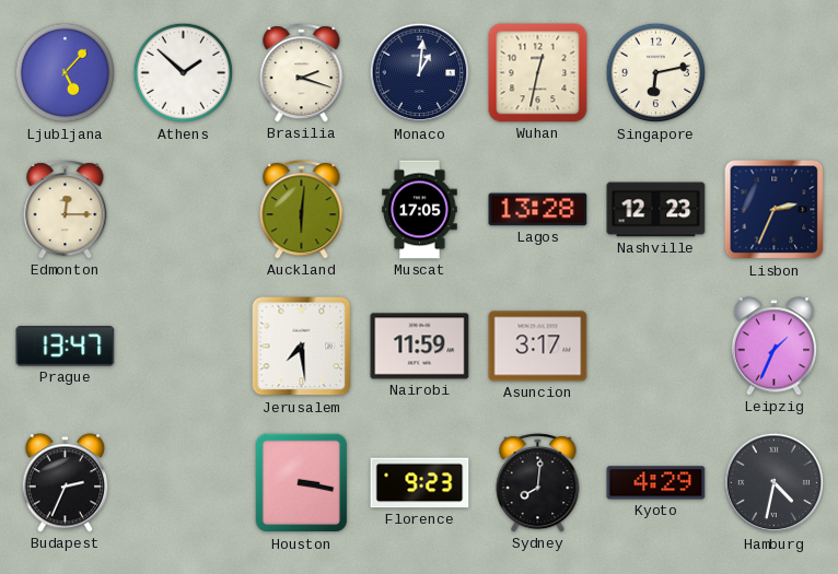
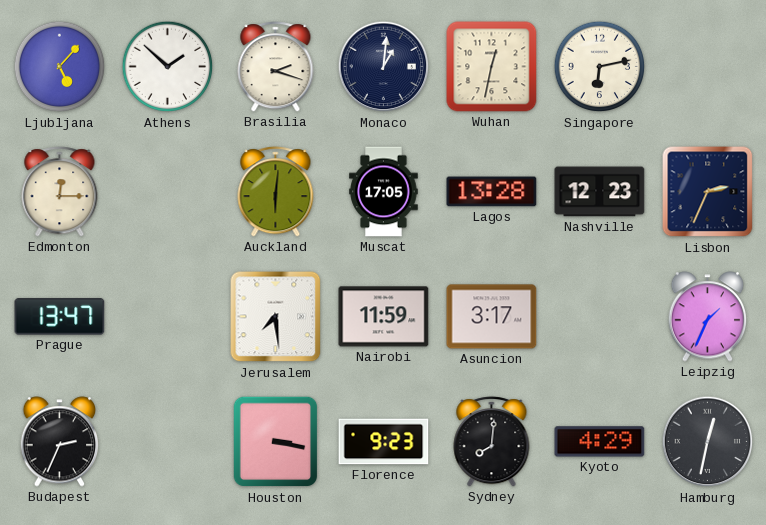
Hamburg: 4:32 -> 12:32 (708, 442)
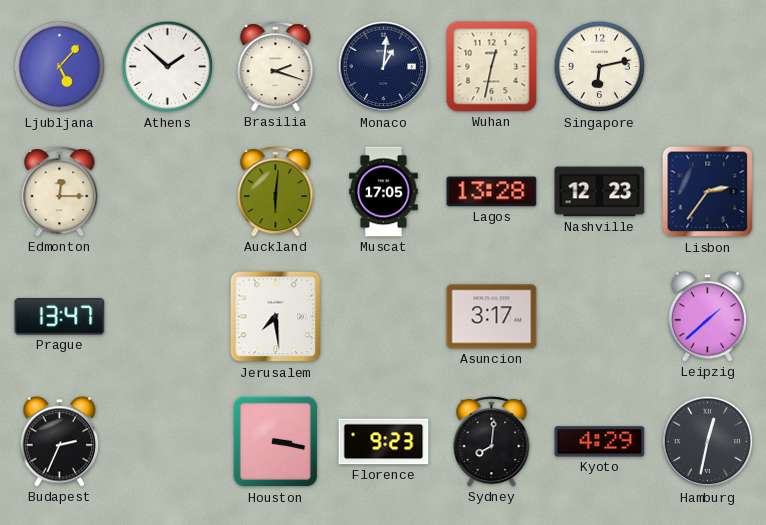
Lisbon: 2:34 -> 2:36 (708, 192)
Nairobi: 11:59 -> none (384, 317)
Leipzig: 1:34 -> 1:38 (708, 317)
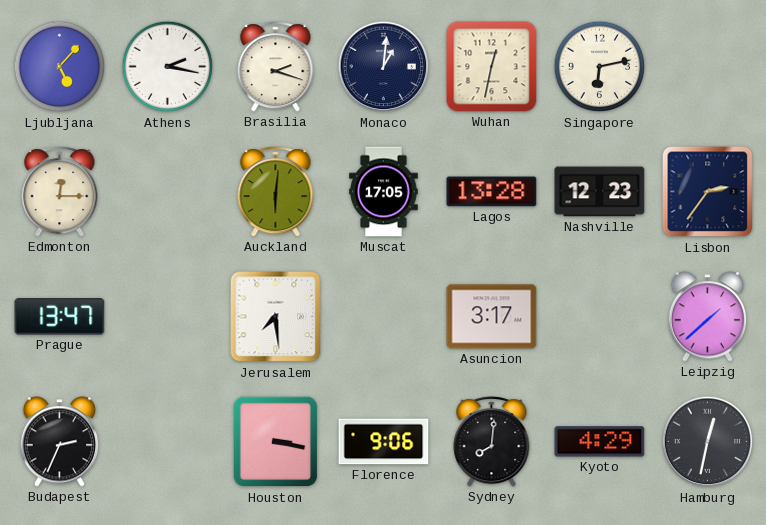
Athens: 1:52 -> 2:17 (168, 67)
Florence: 9:23 -> 9:06 (384, 442)
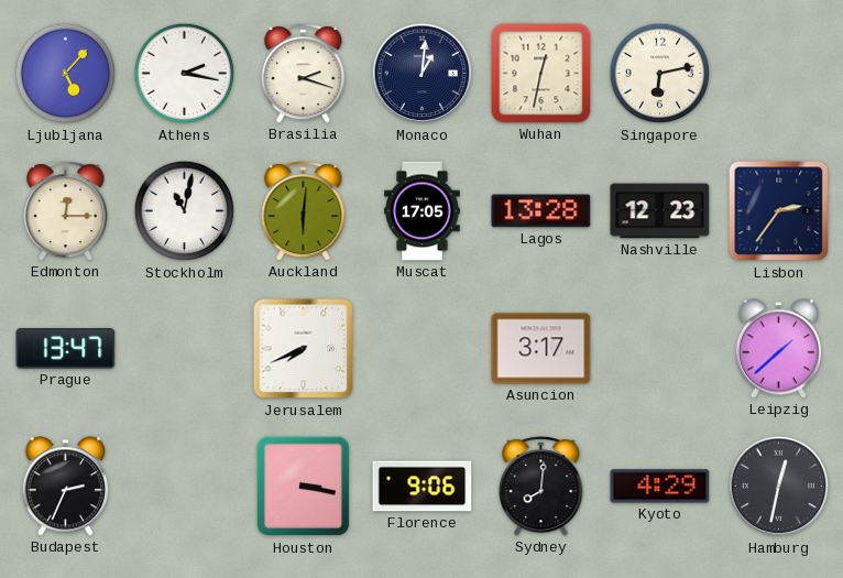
Stockholm: none -> 11:02 (185, 211)
Jerusalem: 7:29 -> 7:41 (304, 349)
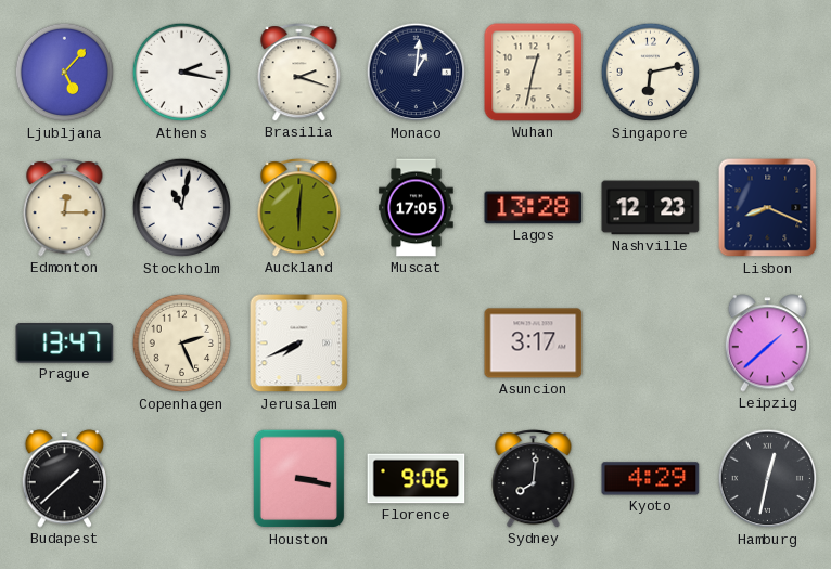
Lisbon: 2:36 -> 8:19 (768, 208)
Copenhagen: none -> 2:26 (182, 344)
Budapest: 2:34 -> 1:38 (65, 479)
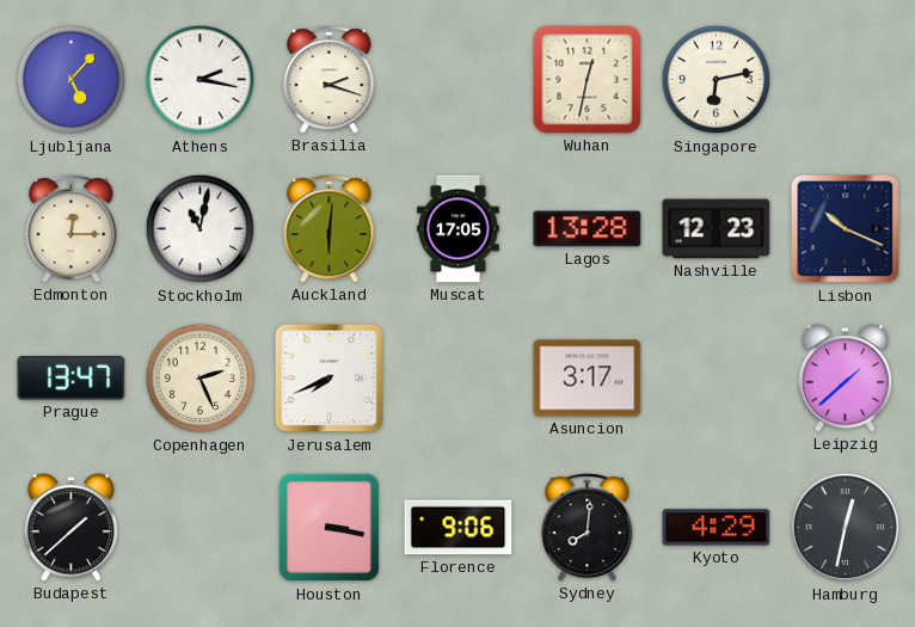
Monaco: 1:01 -> none (417, 73)
Lisbon: 8:19 -> 10:19 (846, 229)
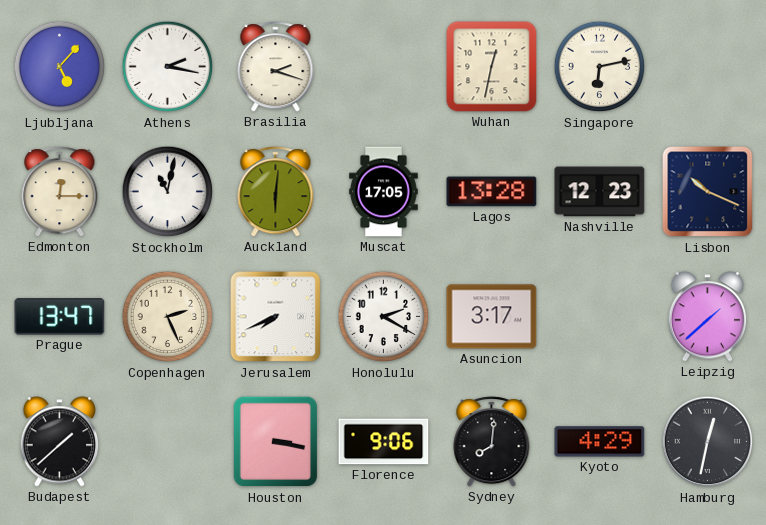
Honolulu: none -> 2:20 (384, 317)
